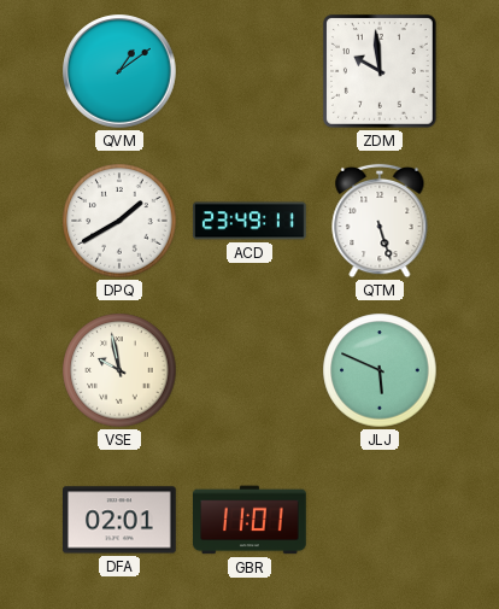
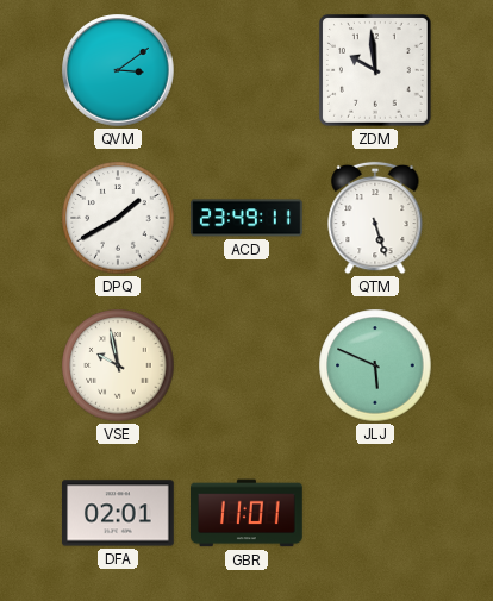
QVM: 1:09 -> 3:09 (118, 70)
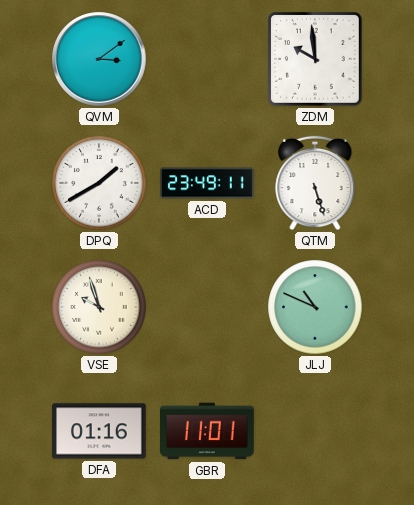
VSE: 9:58 -> 9:57 (99, 307)
JLJ: 5:49 -> 10:49 (315, 307)
DFA: 02:01 -> 01:16 (100, 431)
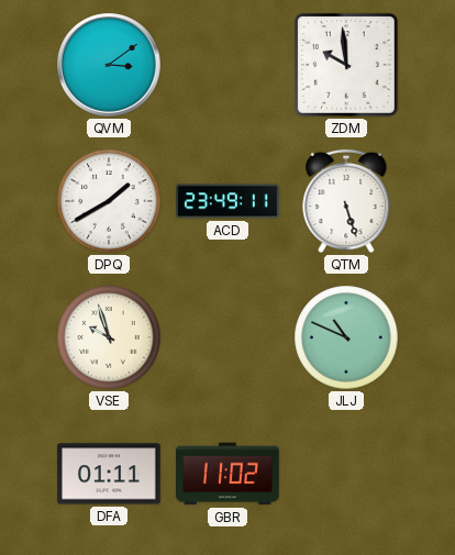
DFA: 01:16 -> 01:11 (110, 474)
GBR: 11:01 -> 11:02 (227, 474)
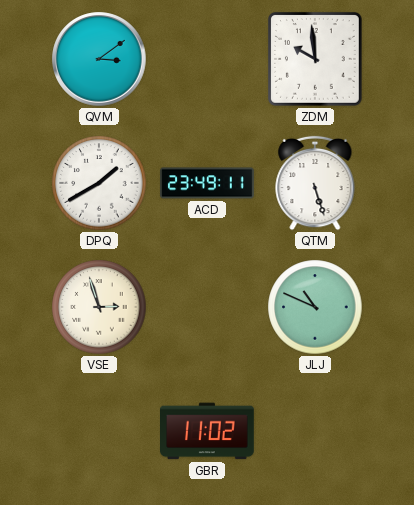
VSE: 9:57 -> 2:57 (99, 307)
DFA: 01:11 -> none (110, 474)
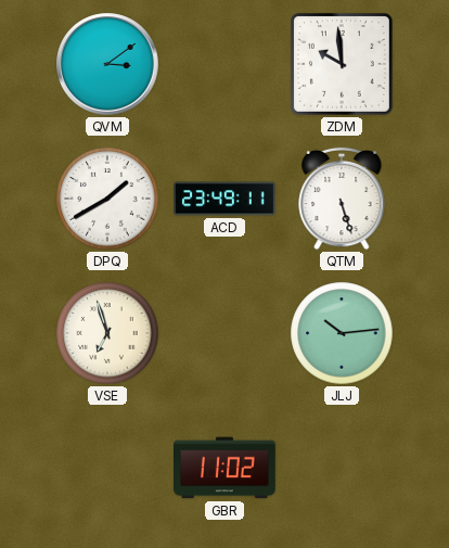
VSE: 2:57 -> 6:57 (107, 333)
JLJ: 10:49 -> 10:14 (342, 333)
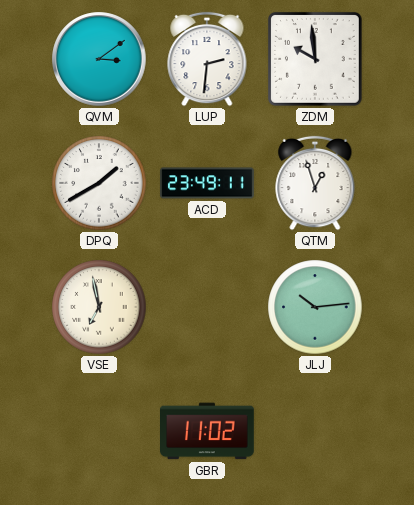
LUP: none -> 2:31 (207, 59)
QTM: 5:27 -> 12:57 (315, 183)
VSE: 6:57 -> 6:58 (99, 307)
